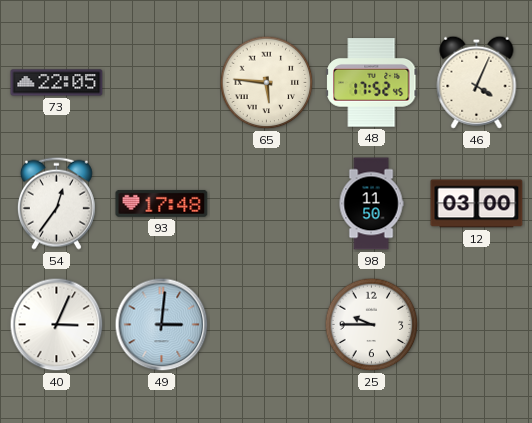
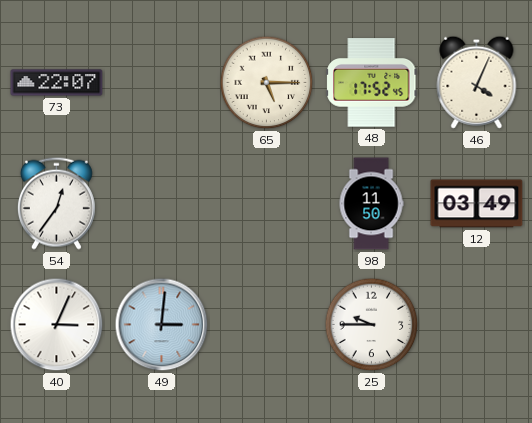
73: 22:05 -> 22:07 (57, 83)
65: 5:46 -> 5:15 (267, 83)
93: 17:48 -> none (162, 204)
12: 03:00 -> 03:49 (477, 204)
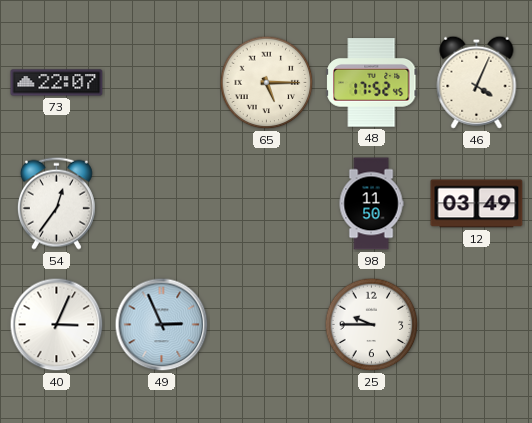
49: 3:01 -> 2:56 (162, 325)
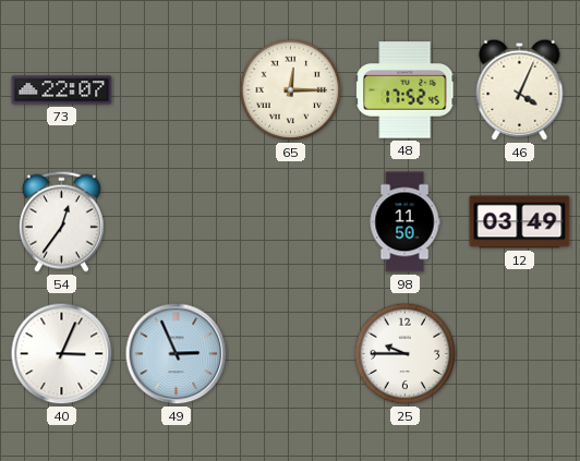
65: 5:15 -> 12:15 (291, 90)
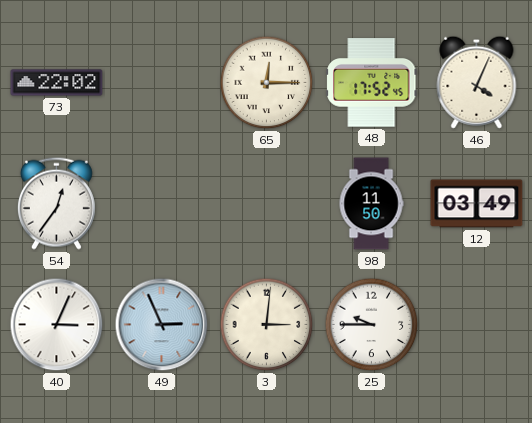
73: 22:07 -> 22:02 (57, 83)
3: none -> 3:01 (267, 325)
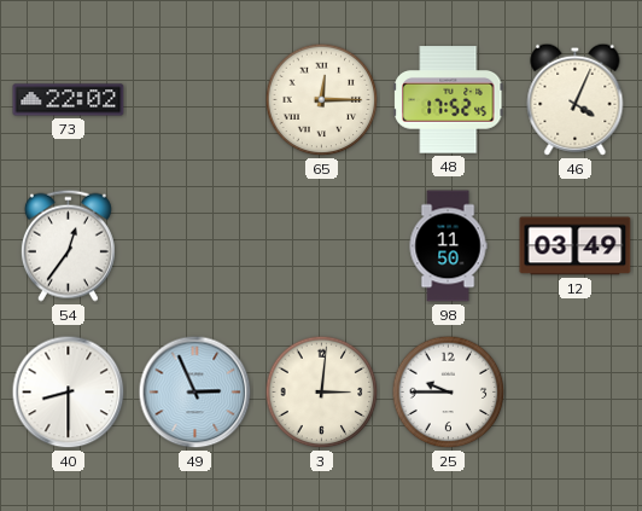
40: 3:04 -> 8:30 (69, 393)
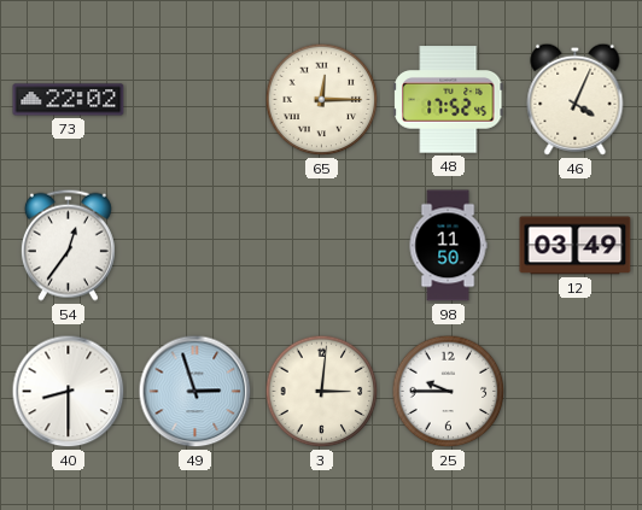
49: 2:56 -> 2:57 (195, 392)
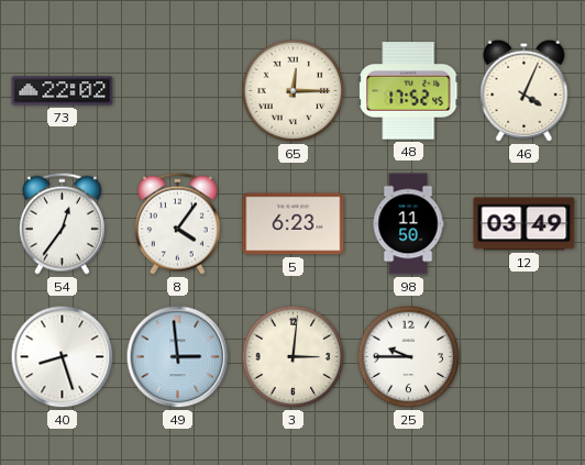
8: none -> 4:06 (177, 223)
5: none -> 6:23 (294, 224)
40: 8:30 -> 8:27 (63, 357)
49: 2:57 -> 2:59 (178, 357)
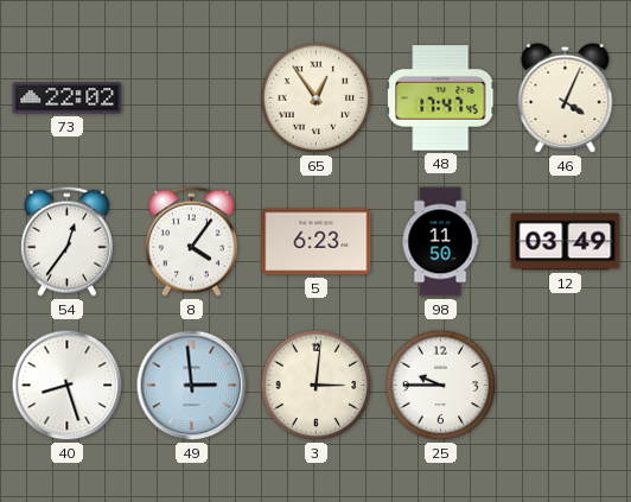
65: 12:15 -> 12:54 (317, 99)
48: 17:52 -> 17:47 (441, 99)
